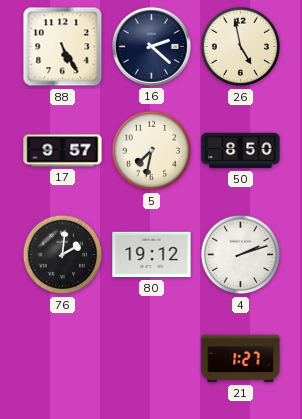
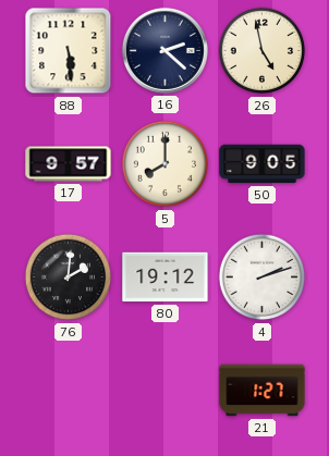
88: 5:25 -> 5:29 (69, 51)
5: 7:32 -> 8:00 (166, 164)
50: 8:50 -> 9:05 (263, 164)
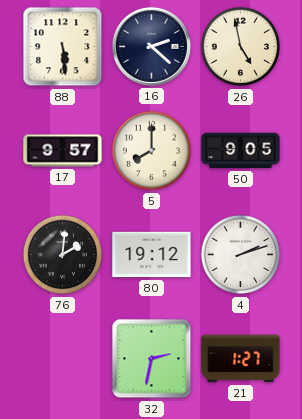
32: none -> 2:32 (152, 359)
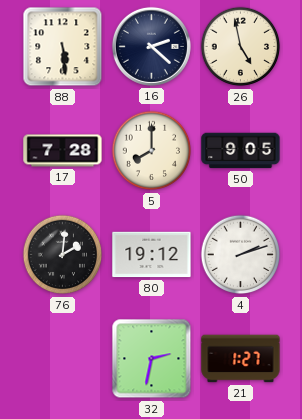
17: 9:57 -> 7:28 (63, 151)
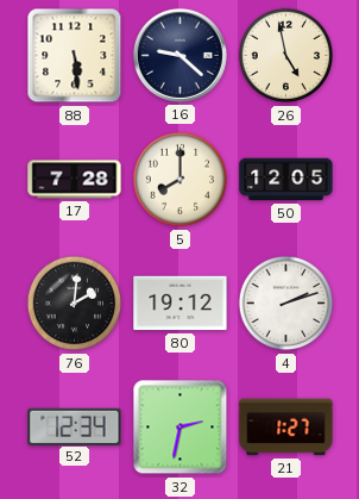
16: 2:22 -> 9:22 (179, 55)
50: 9:05 -> 12:05 (286, 180)
52: none -> 12:34 (75, 426)
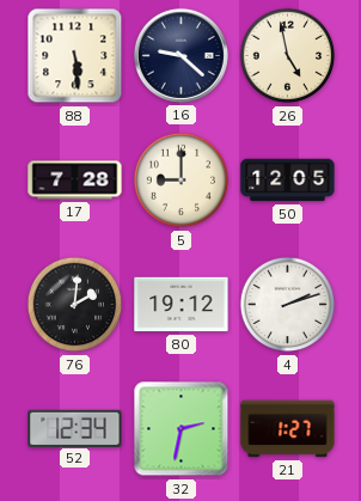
5: 8:00 -> 9:00 (182, 181)
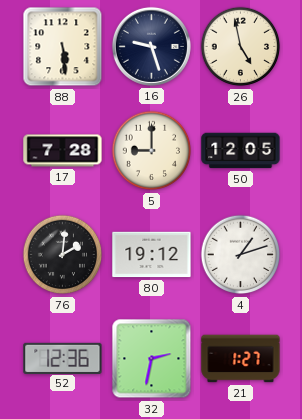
16: 9:22 -> 9:27 (151, 46)
4: 2:12 -> 1:12 (241, 255)
52: 12:34 -> 12:36 (63, 358)
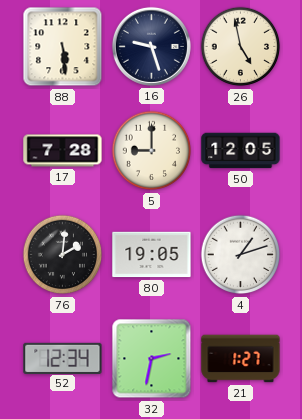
80: 19:12 -> 19:05 (152, 255)
52: 12:36 -> 12:34 (63, 358)
